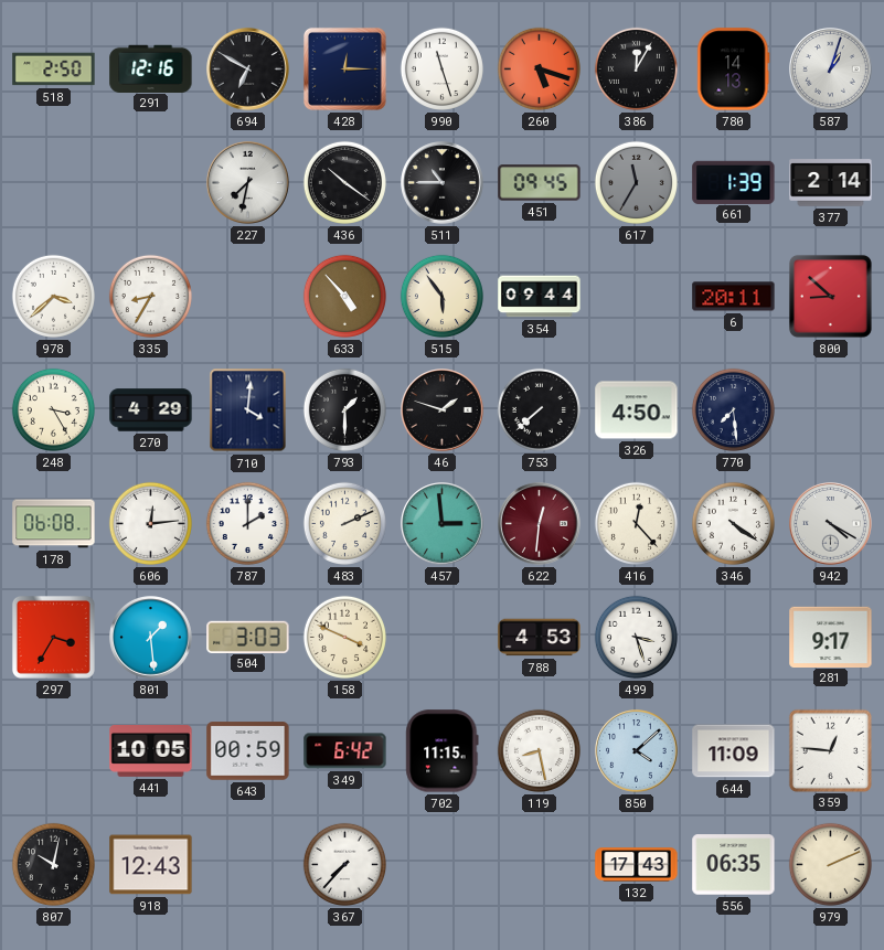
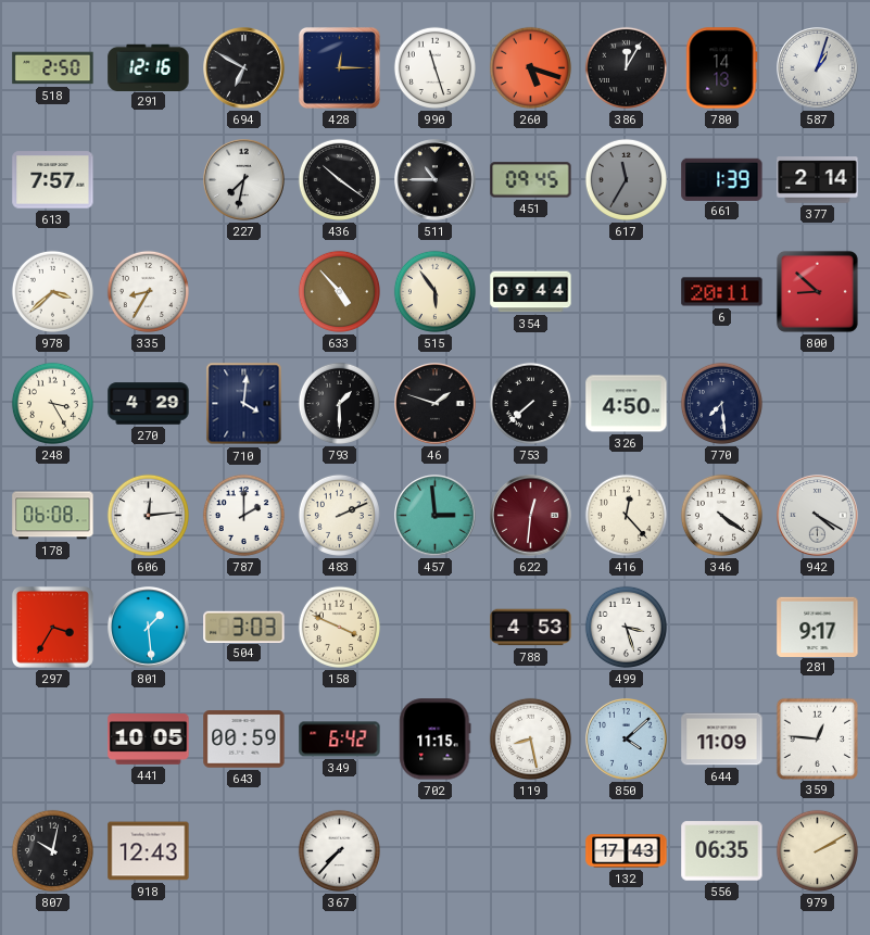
613: none -> 7:57 (53, 180)
979: 2:11 -> 2:10 (817, 850)
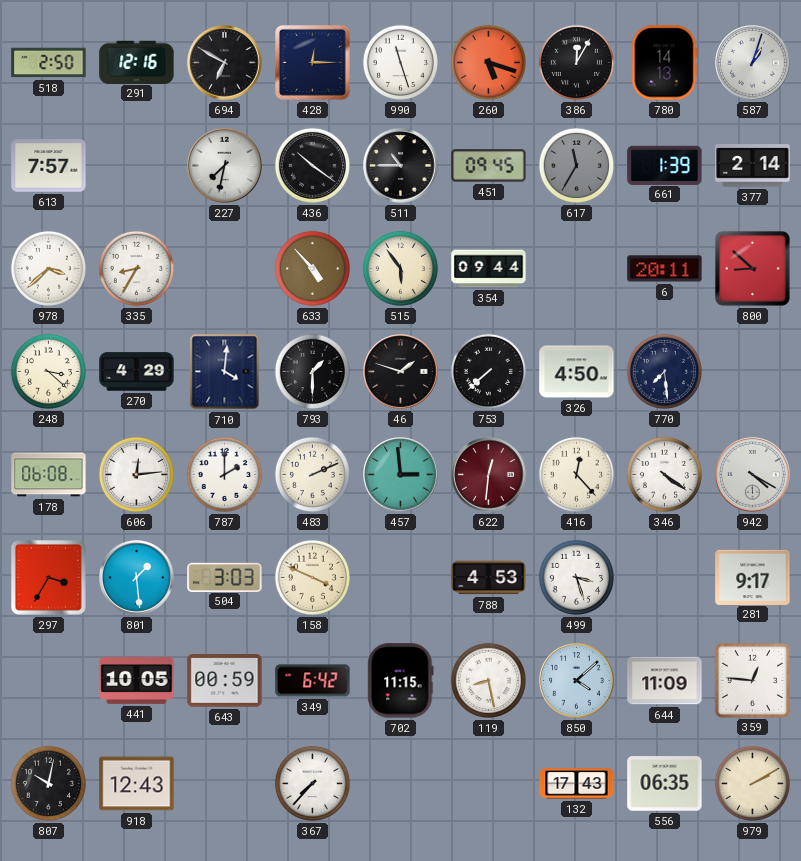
248: 3:25 -> 3:22 (48, 371)
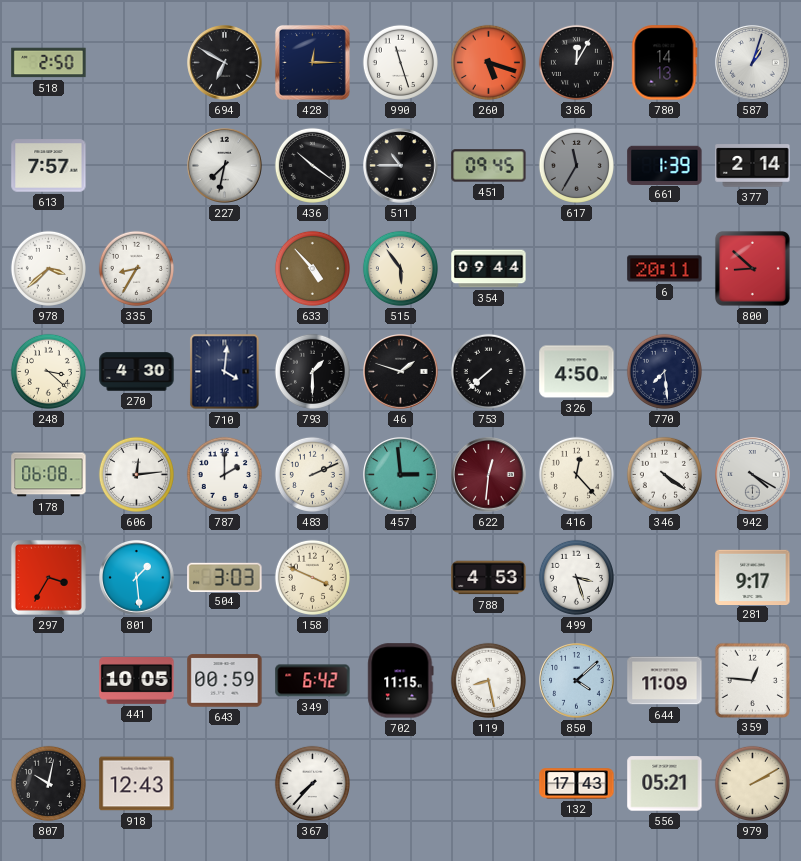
291: 12:16 -> none (137, 62)
270: 4:29 -> 4:30 (137, 372)
556: 06:35 -> 05:21 (665, 784)
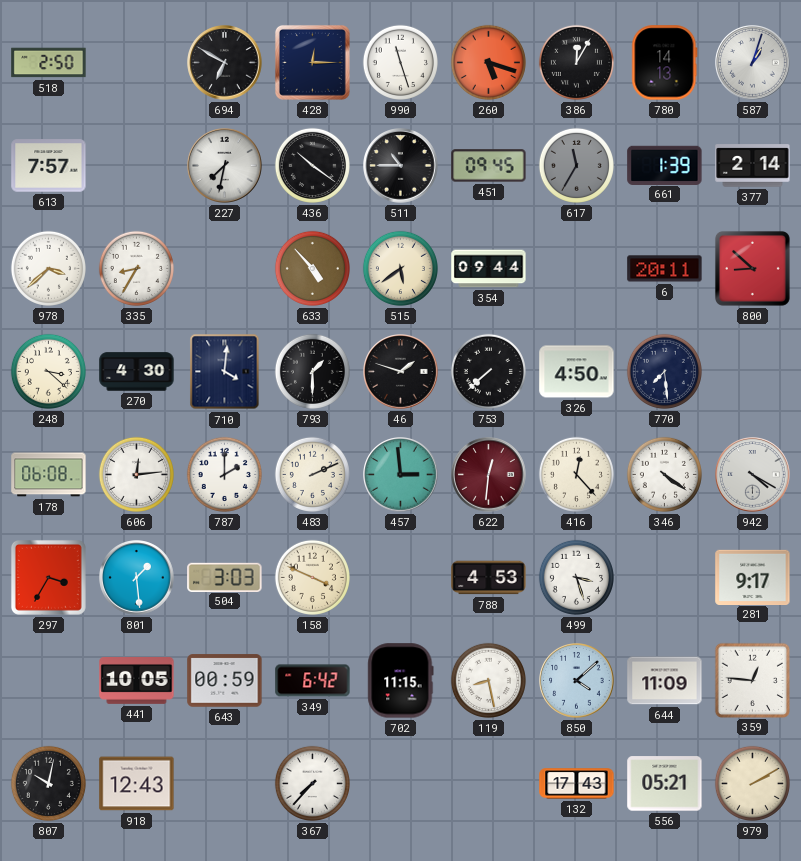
515: 5:54 -> 5:39 (400, 268)
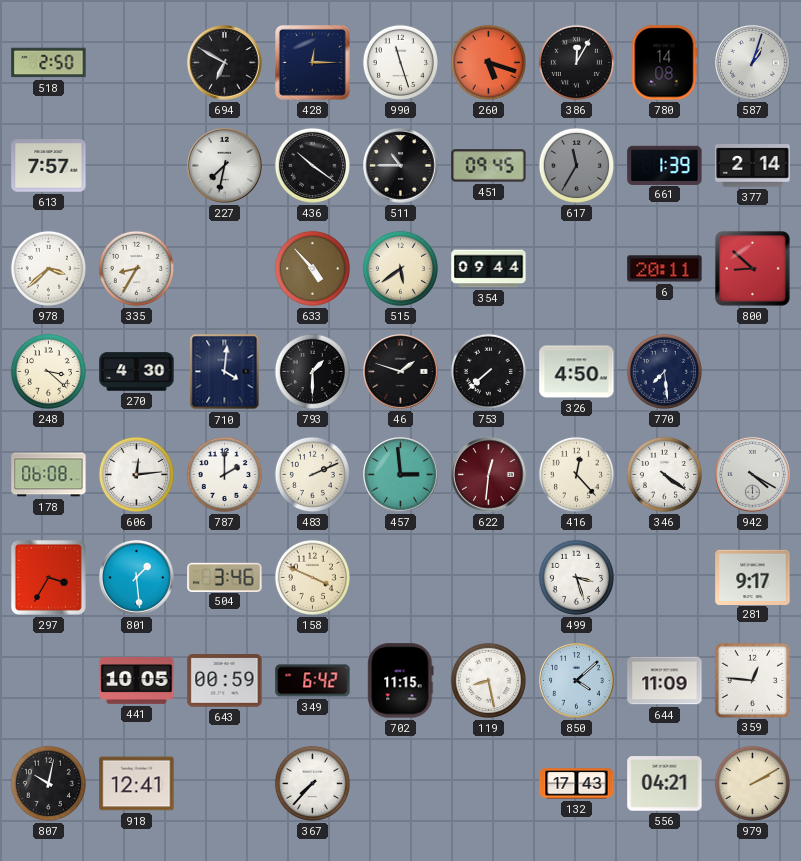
780: 14:13 -> 14:08 (665, 63)
504: 3:03 -> 3:46 (225, 577)
788: 4:53 -> none (489, 578)
918: 12:43 -> 12:41 (137, 784)
556: 05:21 -> 04:21 (665, 784)
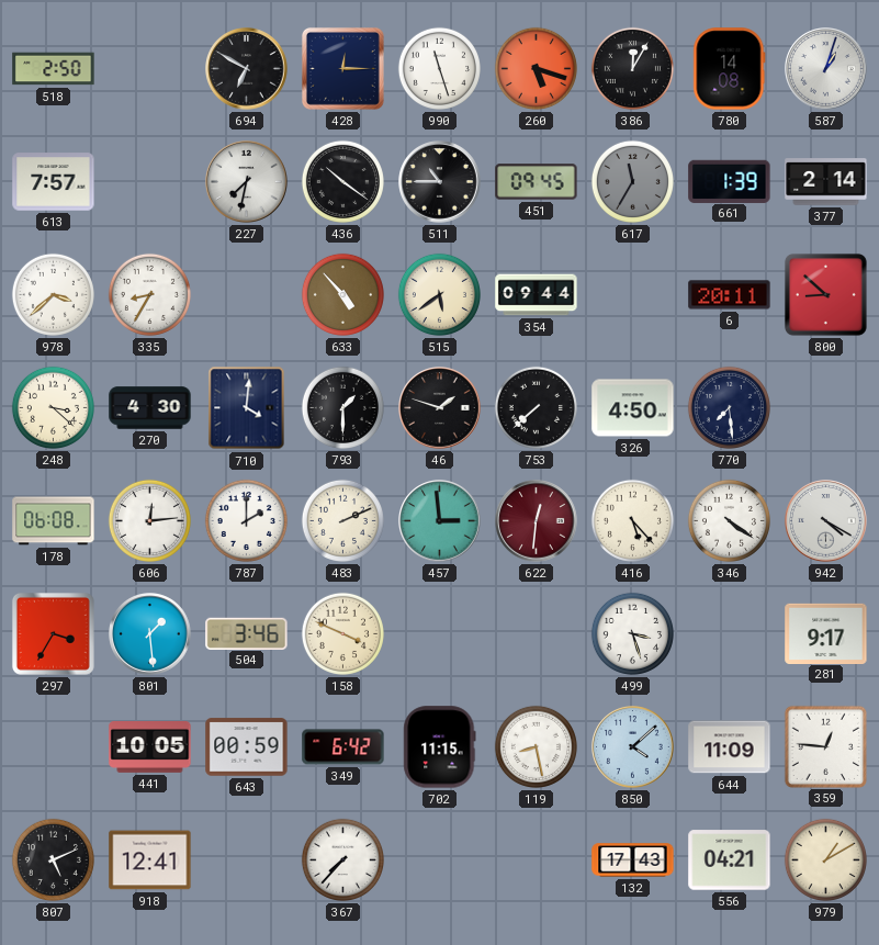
416: 12:23 -> 5:23 (632, 520)
807: 10:02 -> 5:11 (53, 859)
979: 2:10 -> 1:10 (825, 859)
